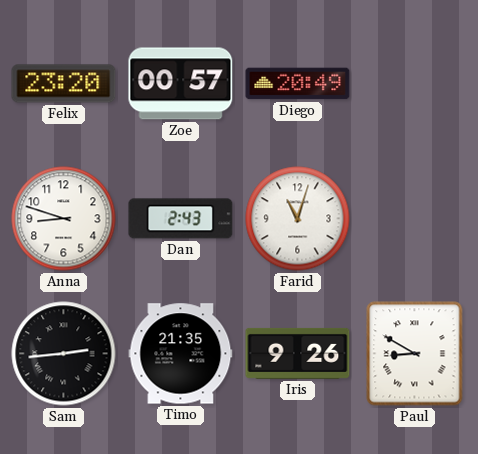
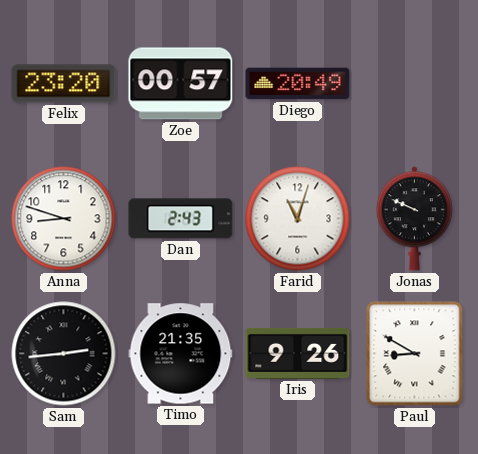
Jonas: none -> 9:49 (414, 219)
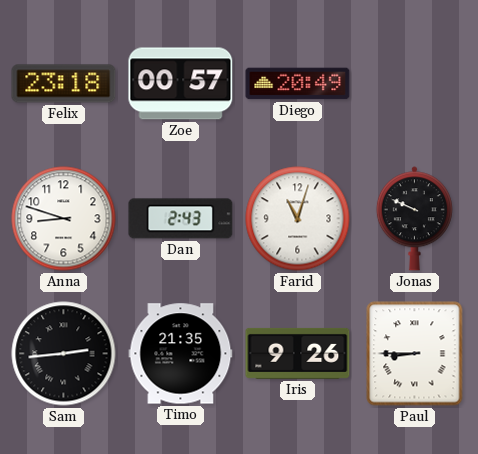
Felix: 23:20 -> 23:18 (64, 84)
Paul: 8:50 -> 8:45 (415, 354)
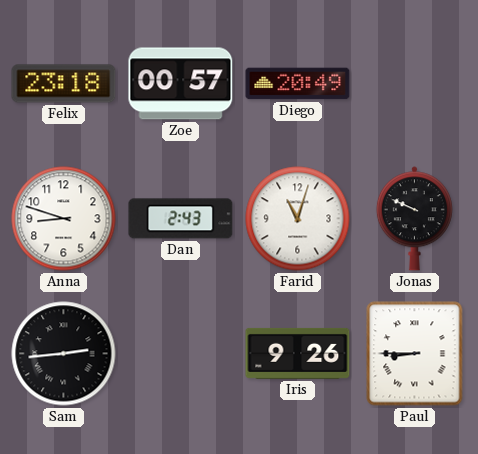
Timo: 21:35 -> none (181, 354)
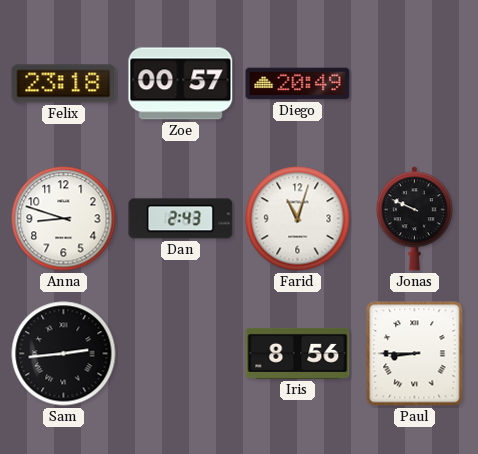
Iris: 9:26 -> 8:56 (298, 353)
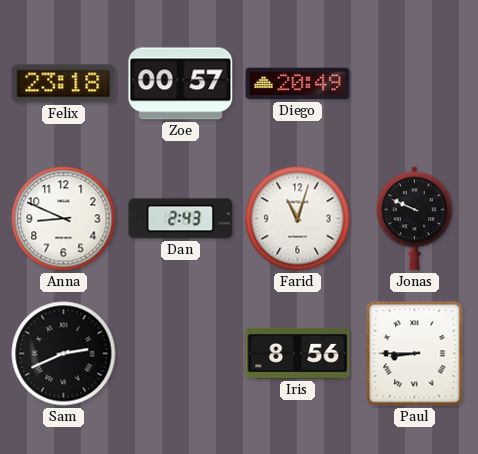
Anna: 8:48 -> 8:49 (64, 219)
Sam: 2:44 -> 2:41 (64, 354)
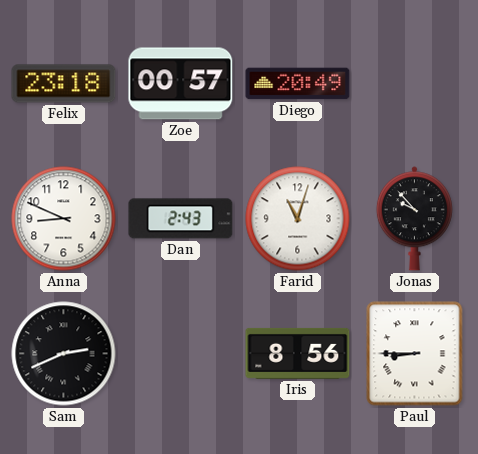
Jonas: 9:49 -> 9:53 (414, 219)
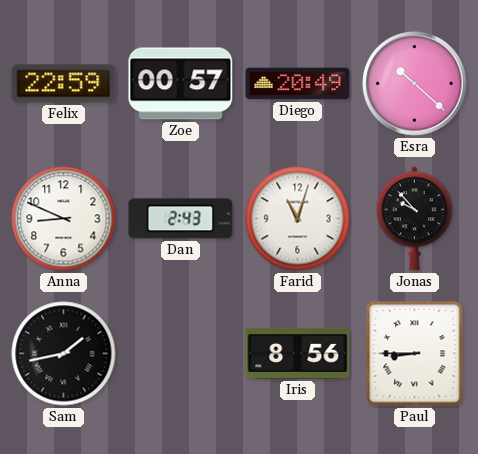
Felix: 23:18 -> 22:59 (64, 84)
Esra: none -> 10:22 (415, 84)
Sam: 2:41 -> 1:43 (64, 354)
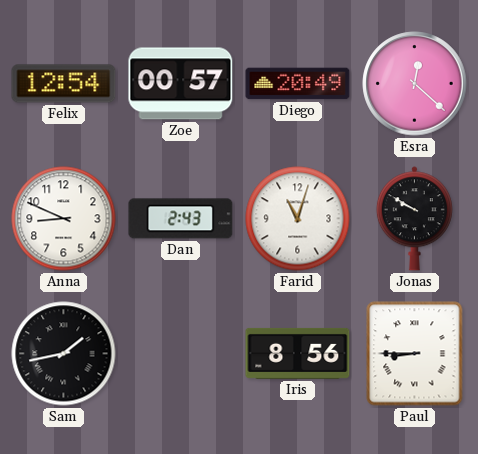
Felix: 22:59 -> 12:54 (64, 84)
Esra: 10:22 -> 12:22 (415, 84)
Jonas: 9:53 -> 9:50 (414, 219)
